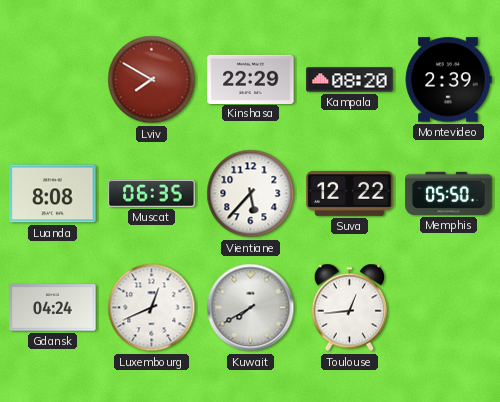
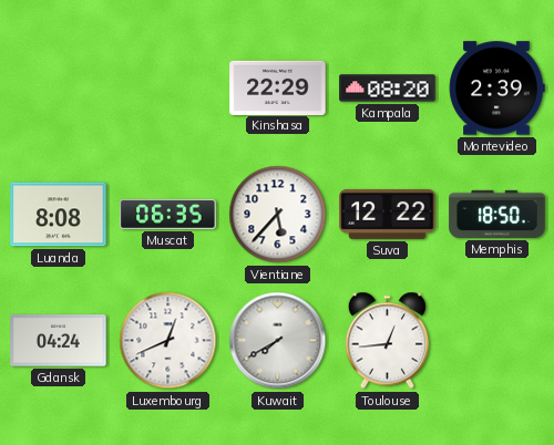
Lviv: 7:50 -> none (152, 80)
Memphis: 05:50 -> 18:50 (497, 214)
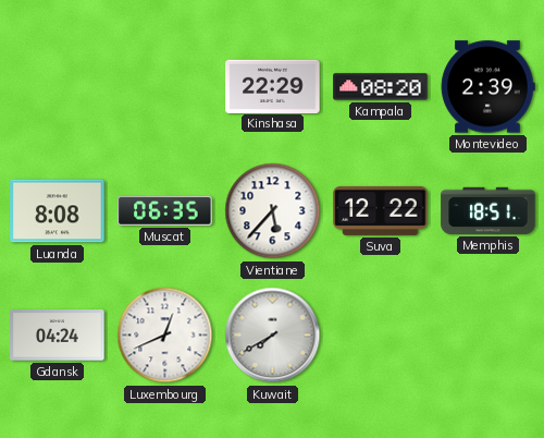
Memphis: 18:50 -> 18:51 (489, 210)
Toulouse: 12:44 -> none (388, 341)
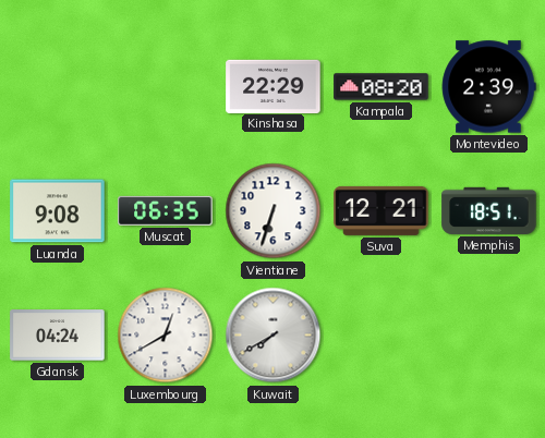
Luanda: 8:08 -> 9:08 (58, 211)
Vientiane: 5:37 -> 6:33 (274, 211)
Suva: 12:22 -> 12:21 (381, 210)
Luxembourg: 12:41 -> 12:40 (166, 336)
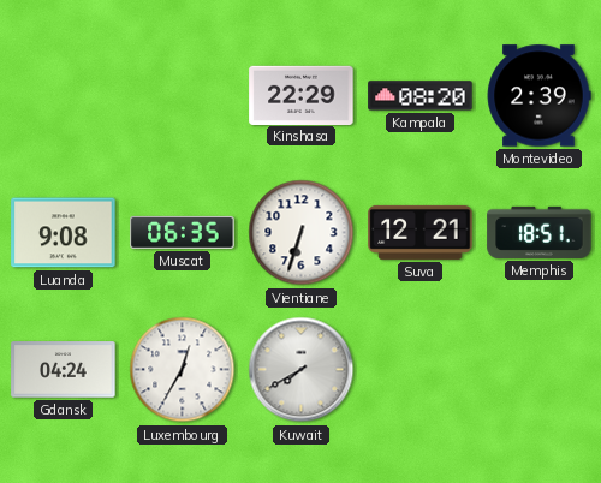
Luxembourg: 12:40 -> 12:35 (183, 370)
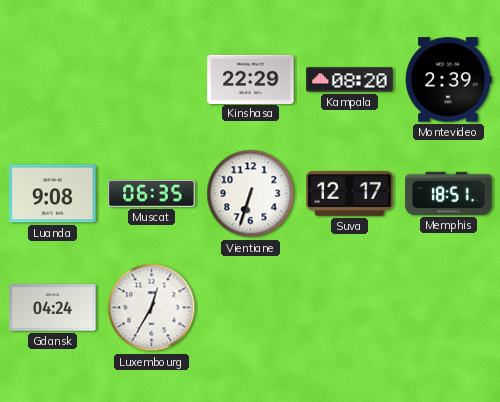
Suva: 12:21 -> 12:17 (350, 193)
Kuwait: 7:40 -> none (302, 370)
